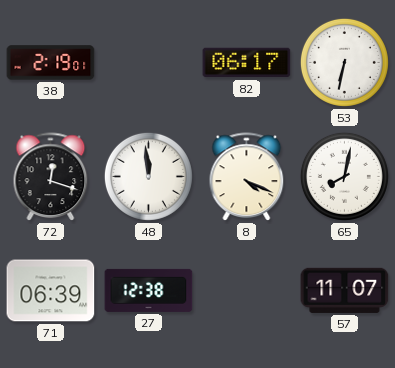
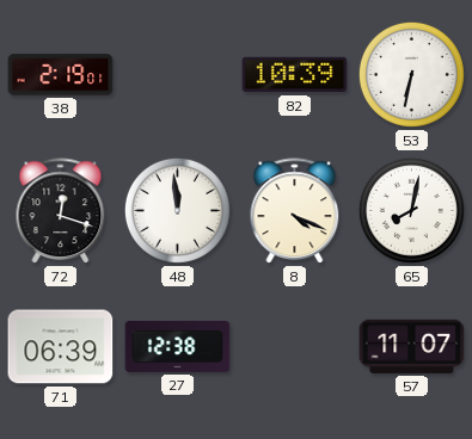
82: 06:17 -> 10:39 (295, 75)
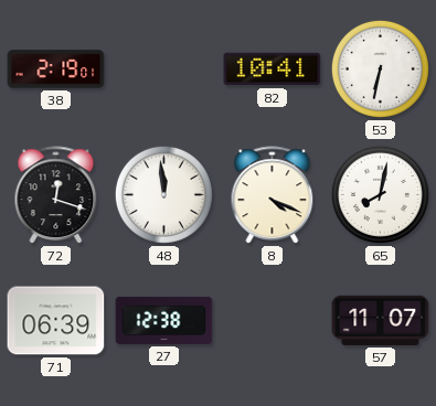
82: 10:39 -> 10:41 (273, 70)
